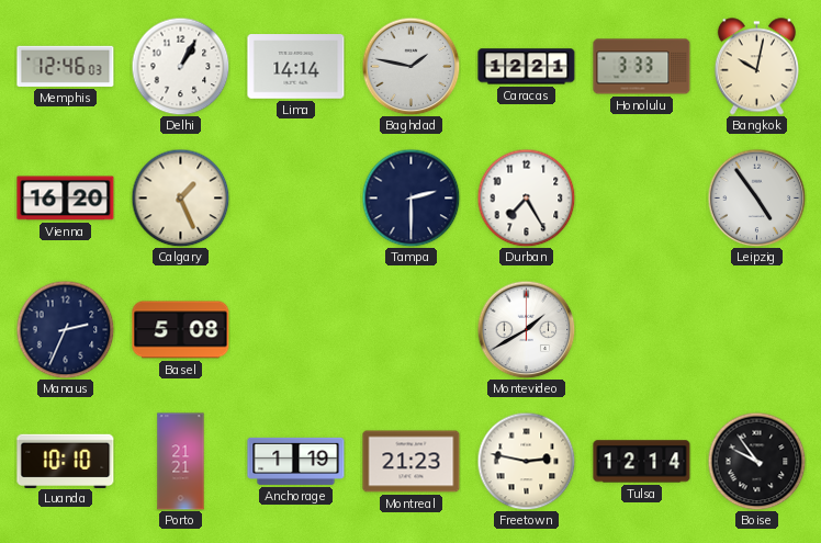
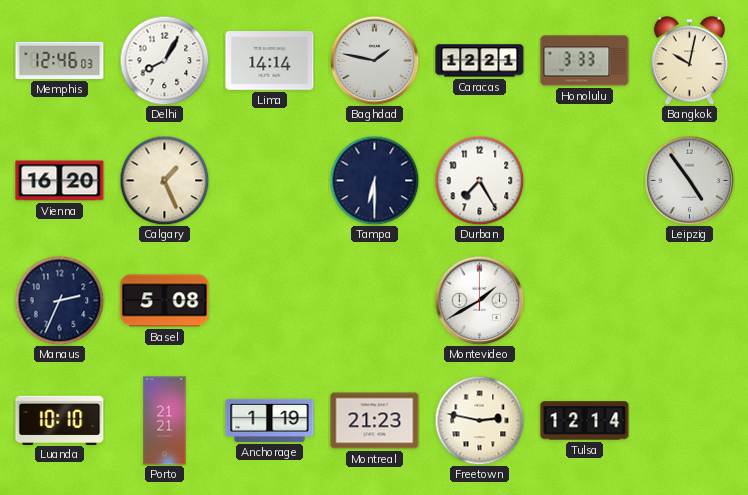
Delhi: 1:05 -> 8:05 (164, 60)
Tampa: 2:30 -> 6:30 (374, 180)
Boise: 9:54 -> none (756, 461)
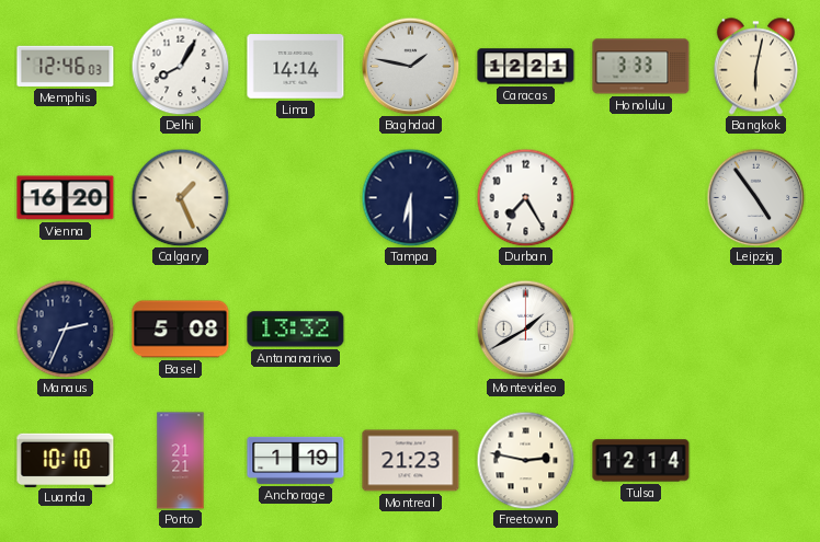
Bangkok: 10:02 -> 6:02 (755, 67)
Antananarivo: none -> 13:32 (296, 330)
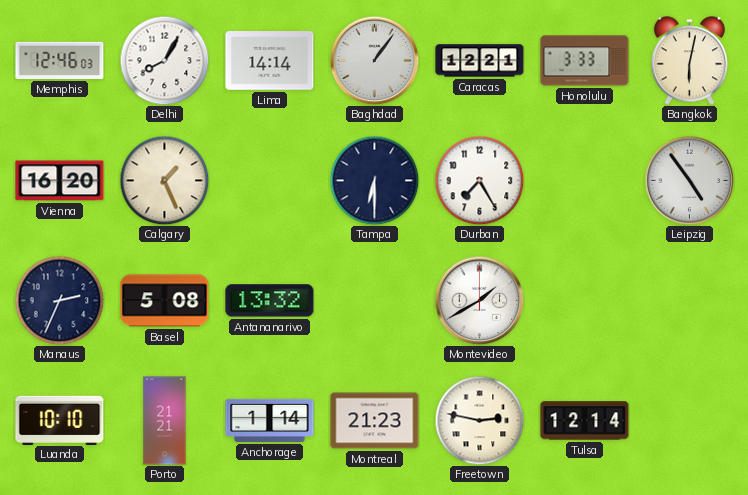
Baghdad: 1:47 -> 1:06 (374, 60)
Anchorage: 1:19 -> 1:14 (270, 420)
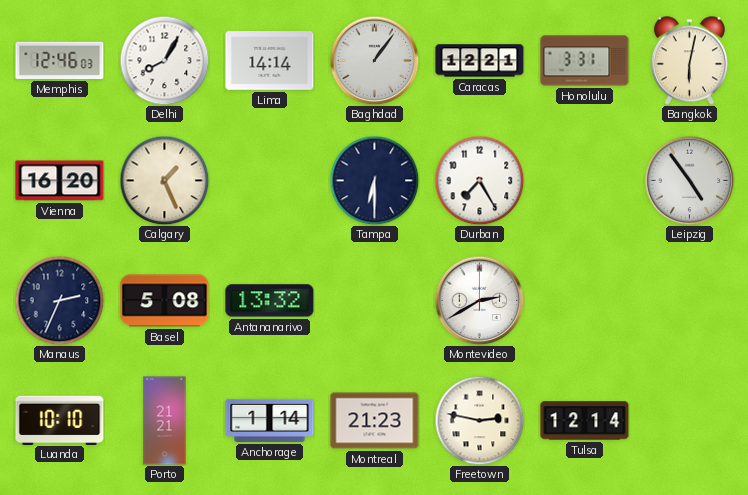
Honolulu: 3:33 -> 3:31 (585, 61)
Montevideo: 1:40 -> 2:40 (479, 300)
